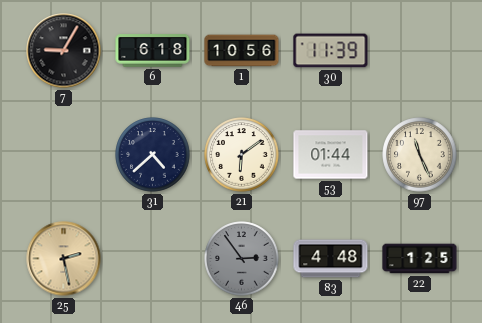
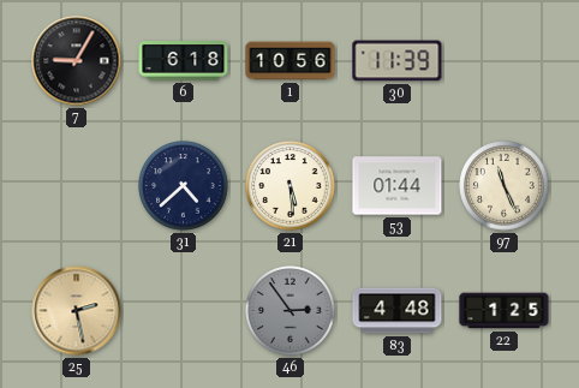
21: 6:09 -> 5:29 (291, 186)
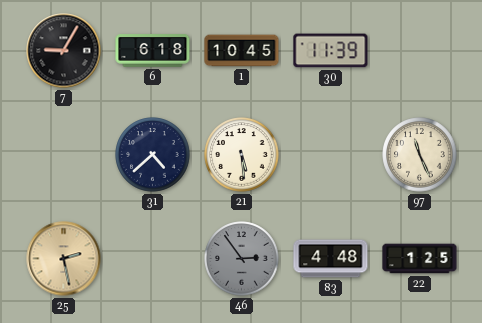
1: 10:56 -> 10:45 (242, 51)
53: 01:44 -> none (398, 186)
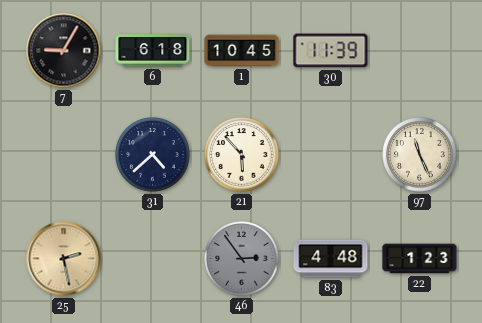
21: 5:29 -> 5:53 (242, 155)
22: 1:25 -> 1:23 (420, 259)
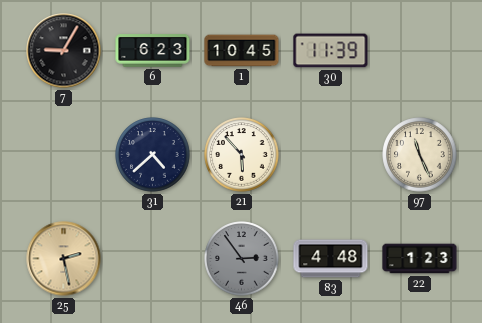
6: 6:18 -> 6:23 (153, 51)
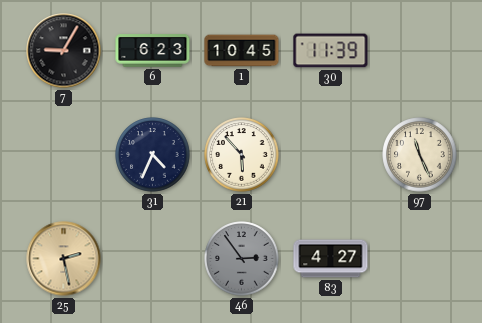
31: 4:38 -> 4:34 (153, 155)
83: 4:48 -> 4:27 (331, 259)
22: 1:23 -> none (420, 259)
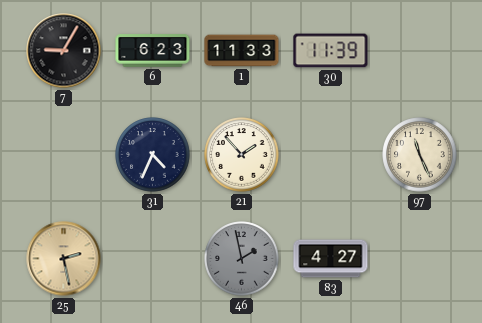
1: 10:45 -> 11:33 (242, 51)
21: 5:53 -> 1:53 (242, 155)
46: 2:54 -> 1:58 (242, 259)
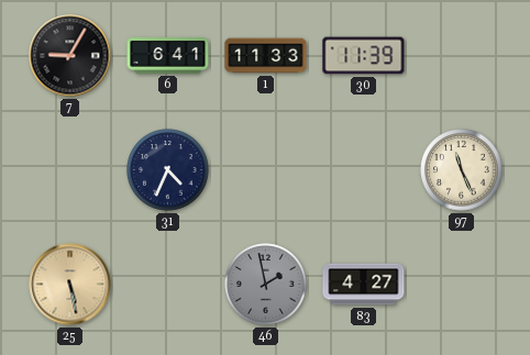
6: 6:23 -> 6:41 (168, 56)
21: 1:53 -> none (242, 155)
25: 2:28 -> 5:28 (70, 285)
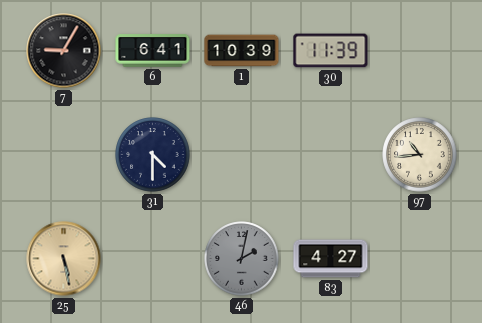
1: 11:33 -> 10:39 (242, 51)
31: 4:34 -> 4:30 (153, 155)
97: 11:26 -> 10:44 (420, 155)
46: 1:58 -> 2:02 (242, 259)
